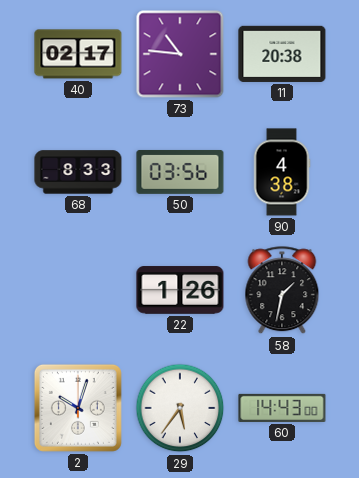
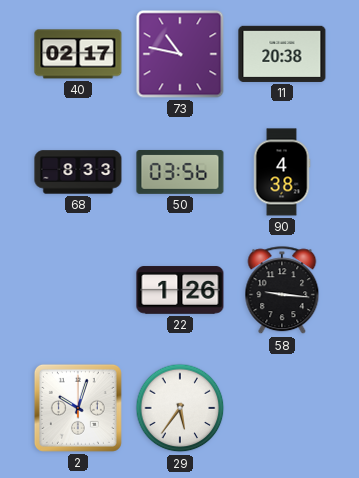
73: 10:46 -> 10:47 (180, 54)
58: 1:32 -> 9:16 (282, 291)
60: 14:43 -> none (282, 408)
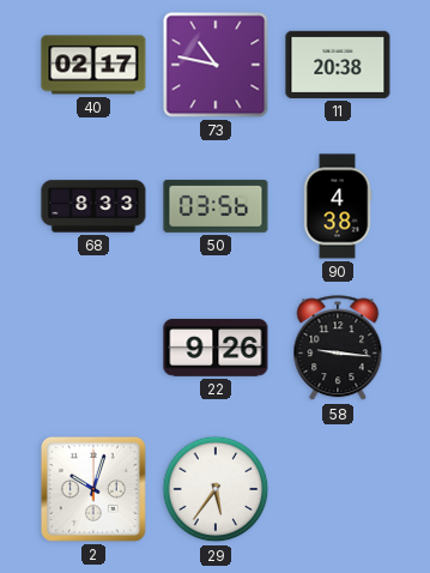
22: 1:26 -> 9:26 (216, 348)
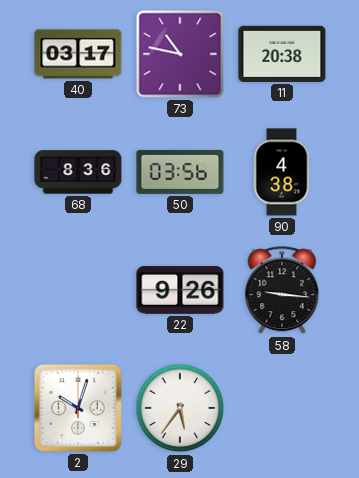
40: 02:17 -> 03:17 (78, 54)
68: 8:33 -> 8:36 (78, 172)
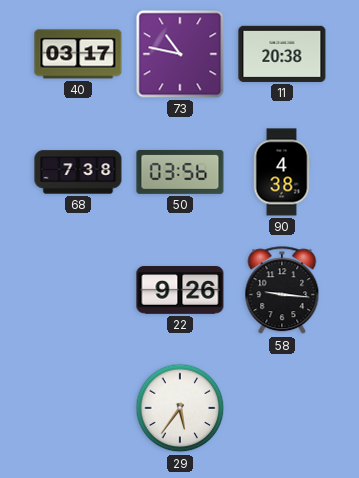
68: 8:36 -> 7:38 (78, 172)
2: 10:03 -> none (78, 408)
